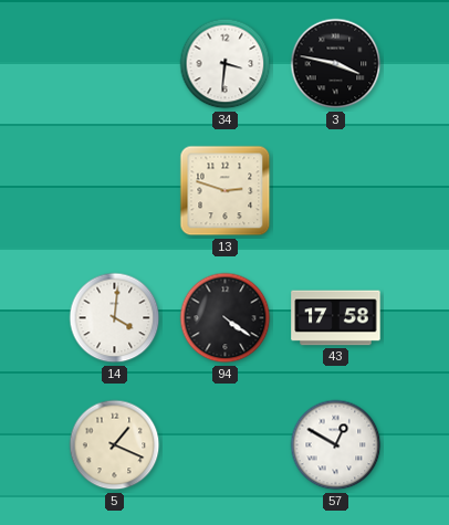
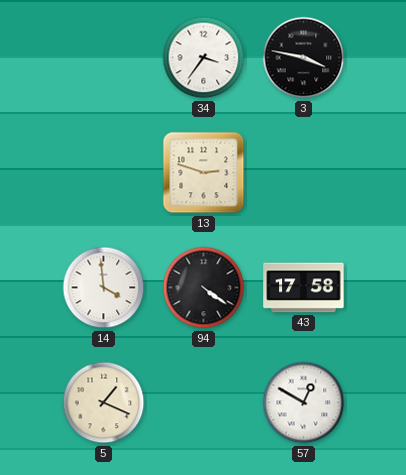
34: 3:31 -> 3:36 (204, 58)
14: 4:01 -> 3:59 (104, 288)
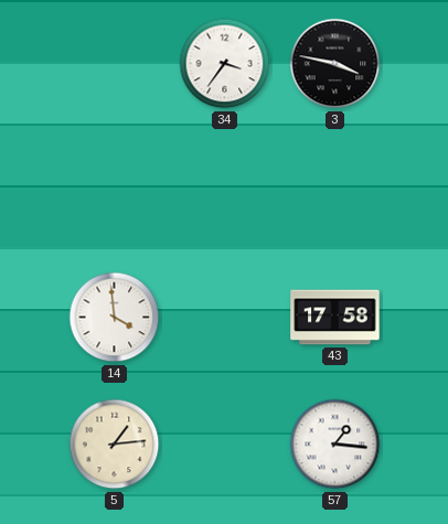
13: 2:48 -> none (204, 173)
94: 4:21 -> none (204, 288)
5: 1:19 -> 1:14 (115, 445)
57: 12:50 -> 1:16 (335, 445)
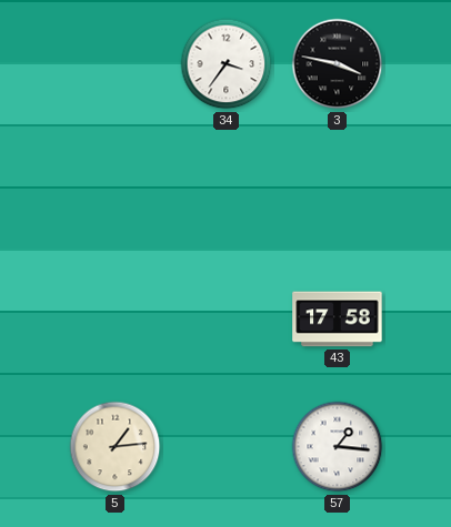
14: 3:59 -> none (115, 318)
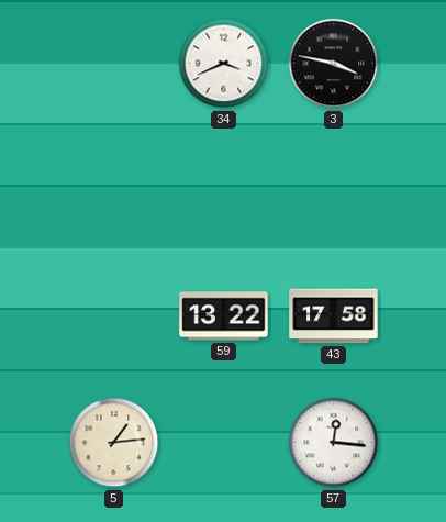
34: 3:36 -> 3:41 (224, 64)
59: none -> 13:22 (224, 316)
57: 1:16 -> 12:16 (334, 443)
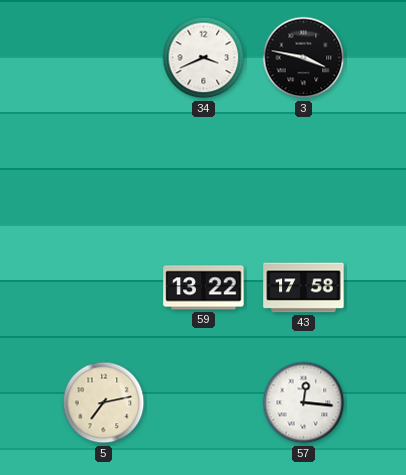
5: 1:14 -> 7:13 (104, 403)
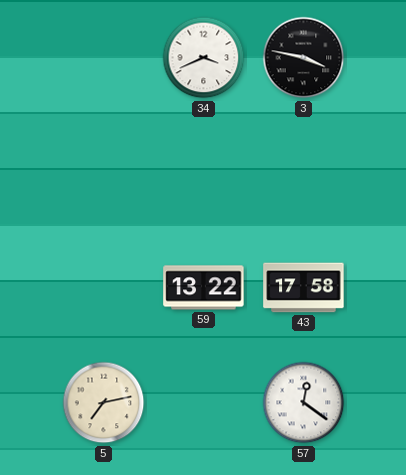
57: 12:16 -> 12:21 (304, 403)
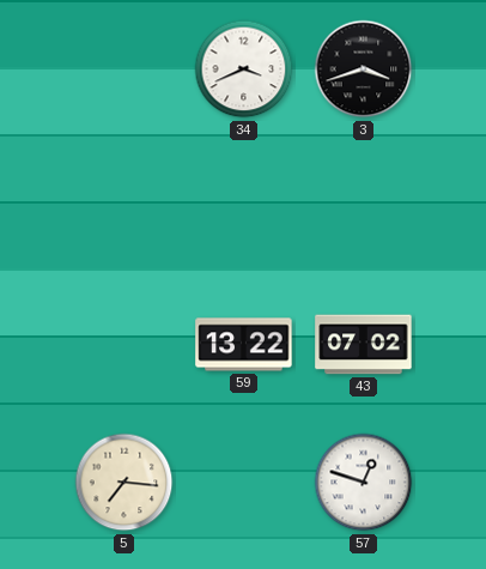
3: 3:47 -> 3:42 (364, 69)
43: 17:58 -> 07:02 (364, 345)
5: 7:13 -> 7:16 (124, 483)
57: 12:21 -> 12:48 (364, 483)
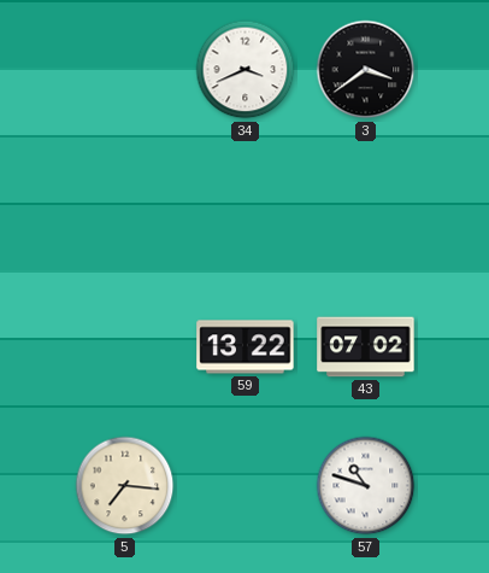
3: 3:42 -> 3:39 (366, 70)
57: 12:48 -> 10:48 (366, 486)
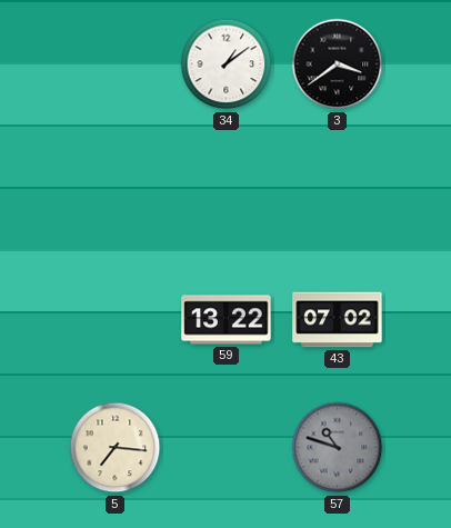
34: 3:41 -> 1:09 (227, 64)
57 dial: white -> grey (338, 448)
